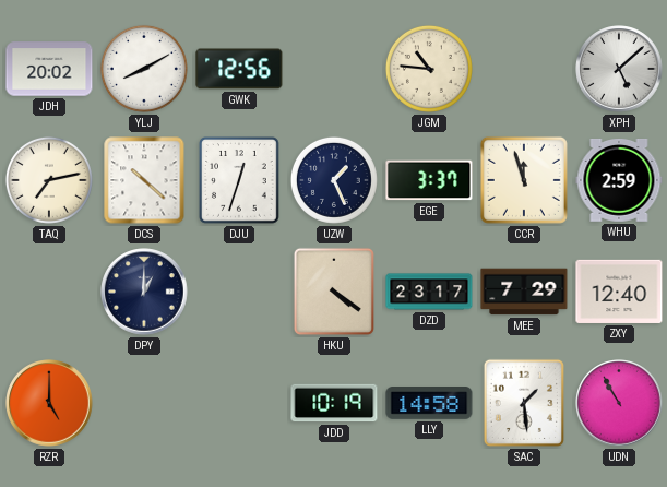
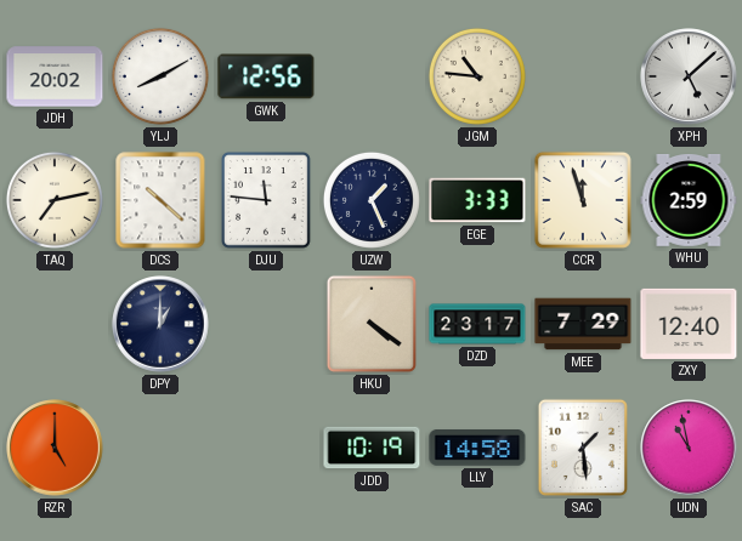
DJU: 12:33 -> 11:46 (267, 201)
EGE: 3:37 -> 3:33 (477, 200)
UDN: 10:55 -> 10:58 (689, 448)
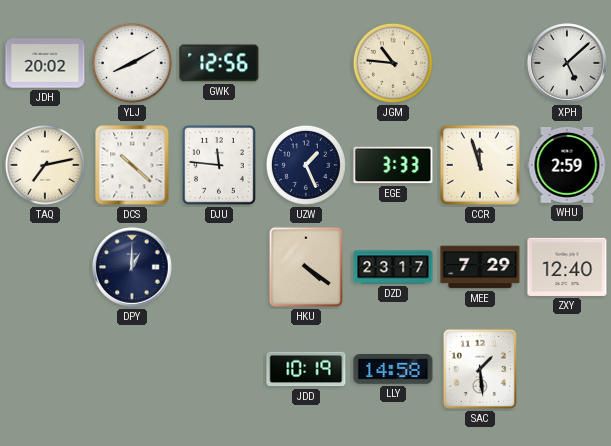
RZR: 5:00 -> none (55, 448)
UDN: 10:58 -> none (689, 448)
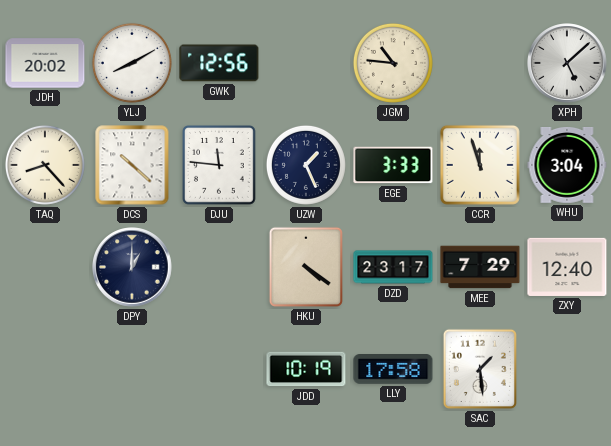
TAQ: 7:13 -> 8:23 (45, 165)
WHU: 2:59 -> 3:04 (567, 166)
LLY: 14:58 -> 17:58 (393, 370)
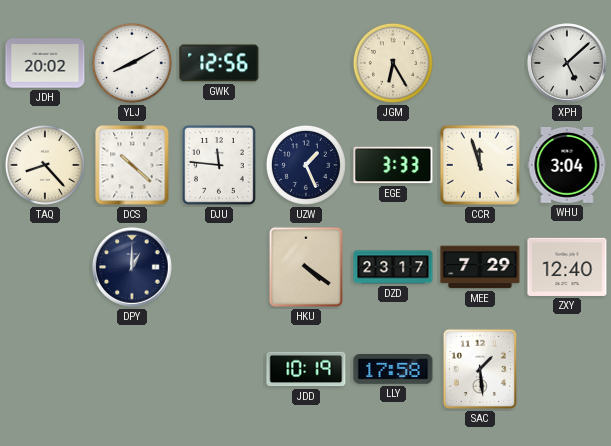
JGM: 10:46 -> 6:25 (393, 63)
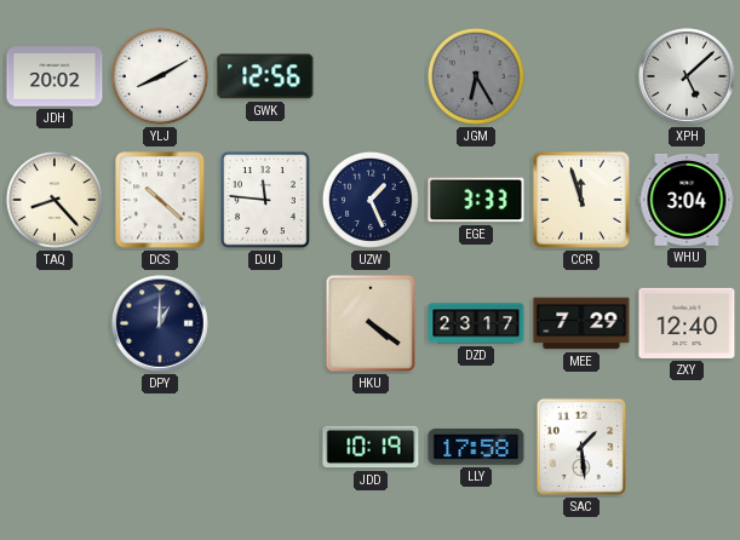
JGM dial: cream -> grey (476, 76)
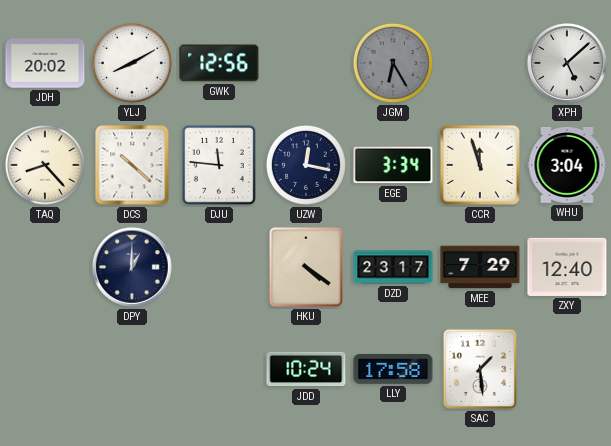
UZW: 1:26 -> 12:17 (306, 165)
EGE: 3:33 -> 3:34 (393, 165)
JDD: 10:19 -> 10:24 (306, 369)
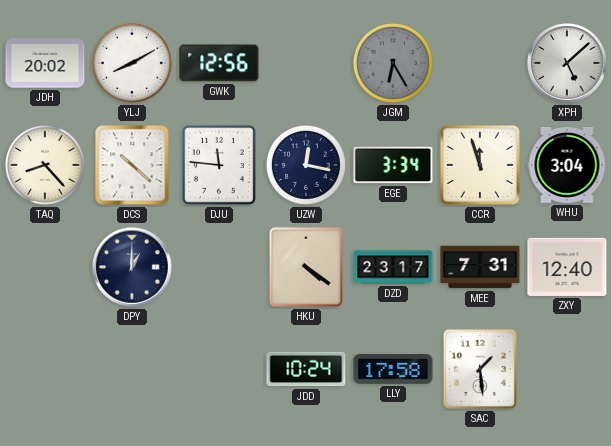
MEE: 7:29 -> 7:31 (480, 267)
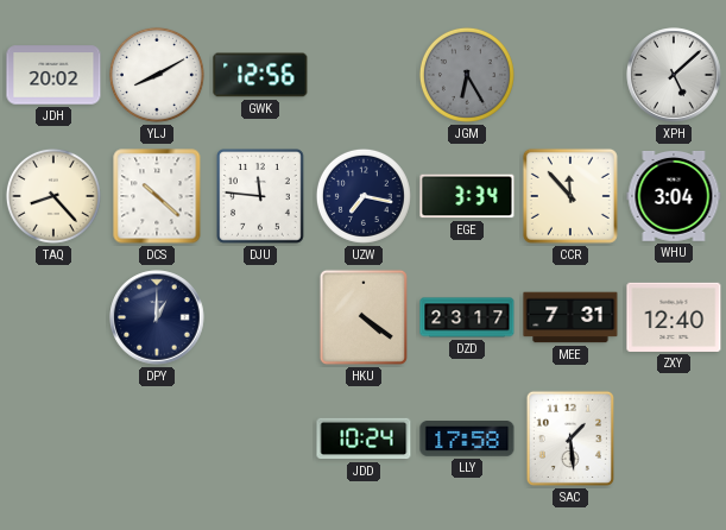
UZW: 12:17 -> 7:17 (364, 196)
CCR: 11:57 -> 11:53 (570, 196)
